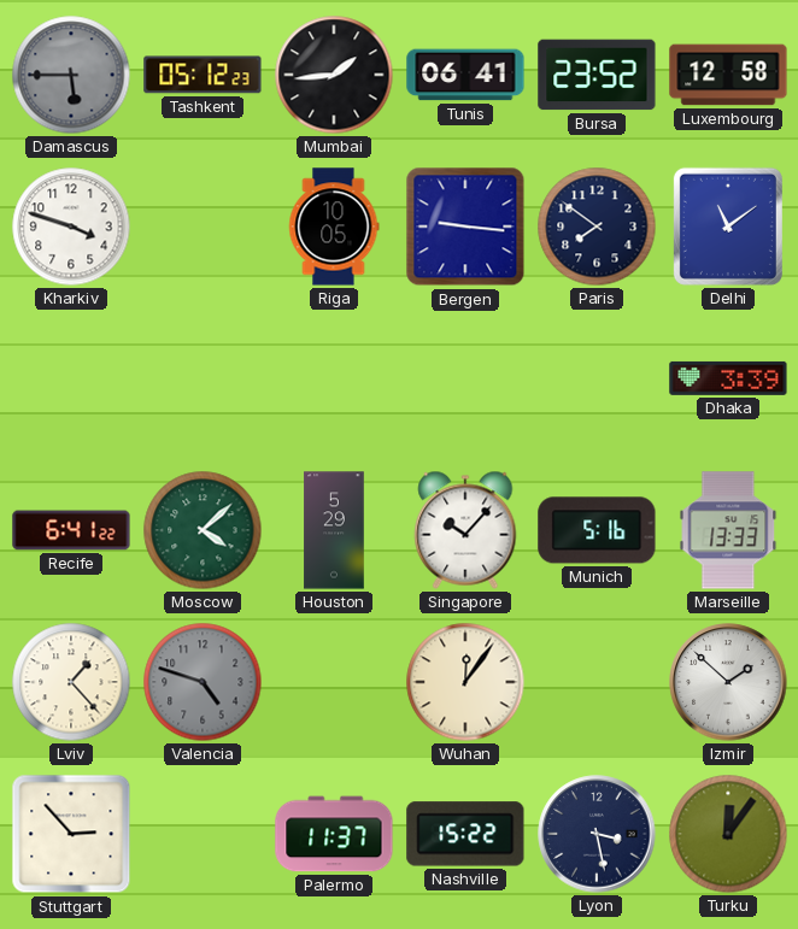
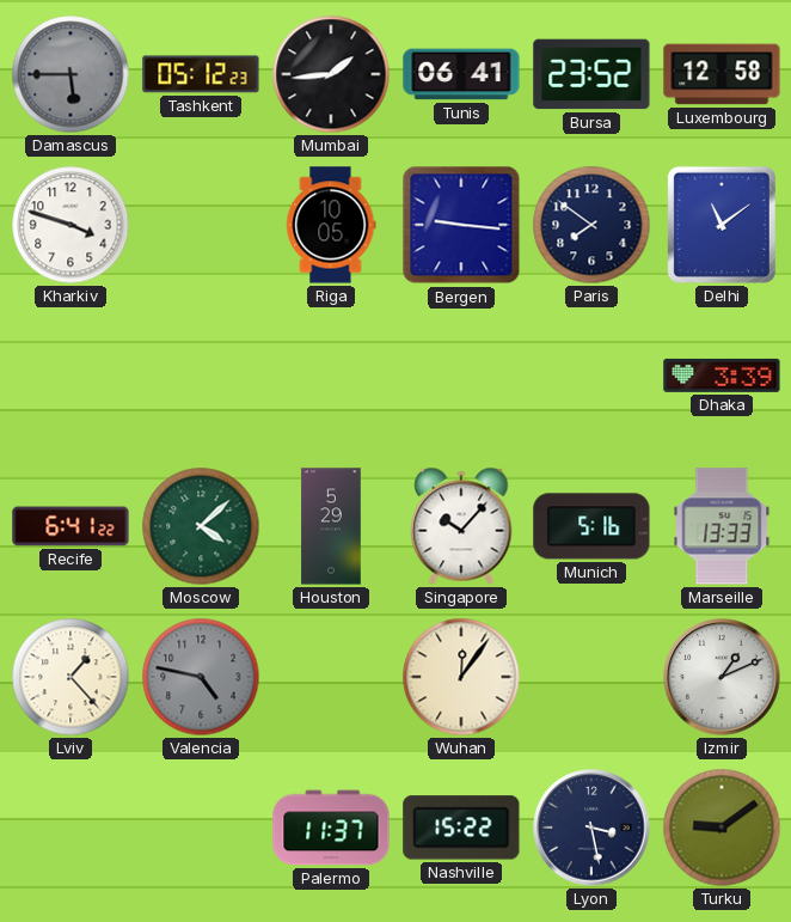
Valencia: 4:48 -> 4:47 (201, 677)
Izmir: 1:52 -> 1:11 (722, 677)
Stuttgart: 2:53 -> none (71, 834)
Turku: 12:06 -> 9:09 (722, 828)
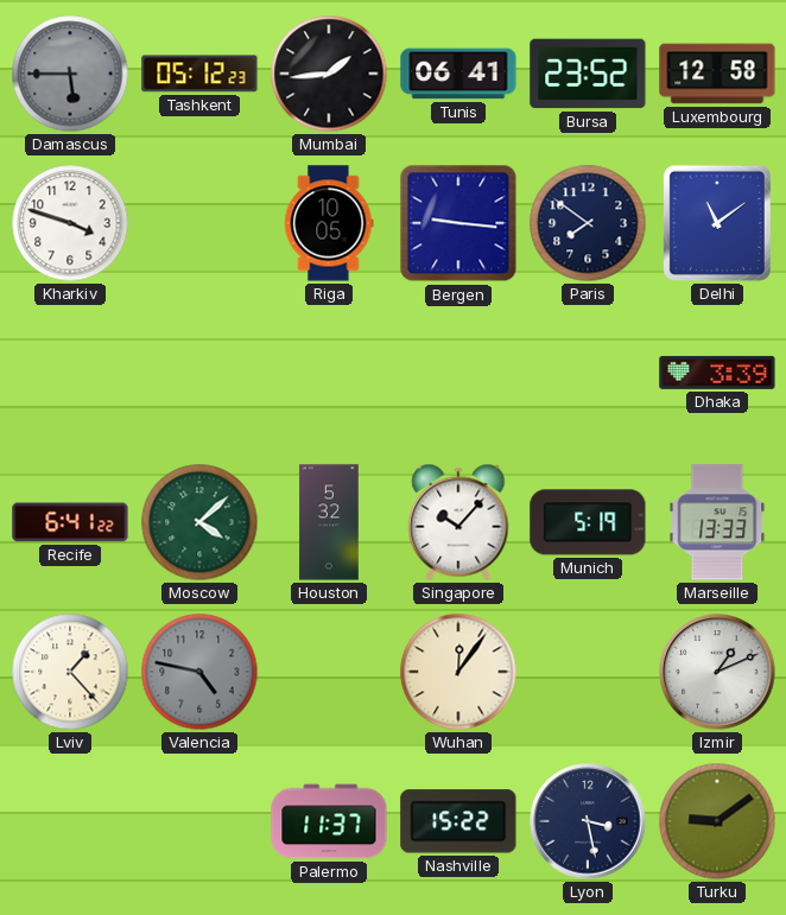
Houston: 5:29 -> 5:32 (329, 522)
Munich: 5:16 -> 5:19 (588, 522)
